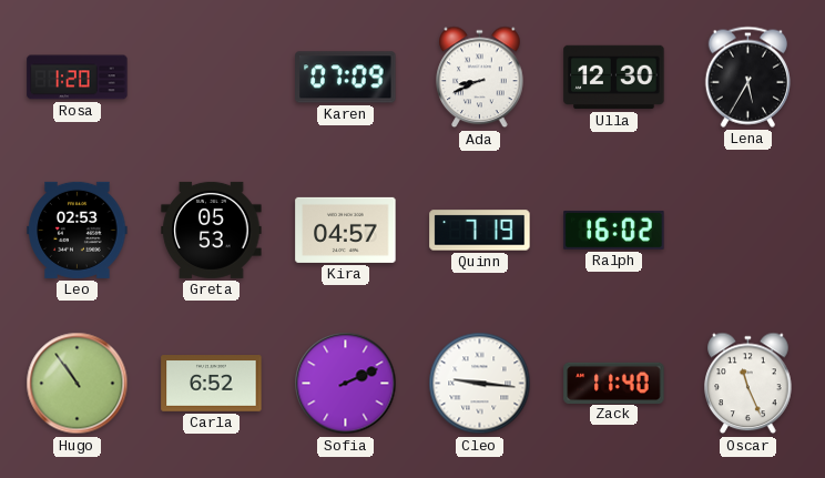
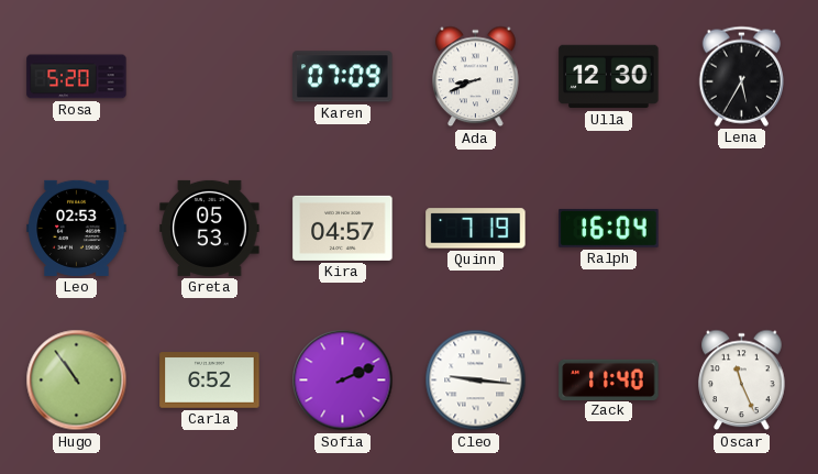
Rosa: 1:20 -> 5:20 (77, 77)
Ralph: 16:02 -> 16:04 (609, 228)
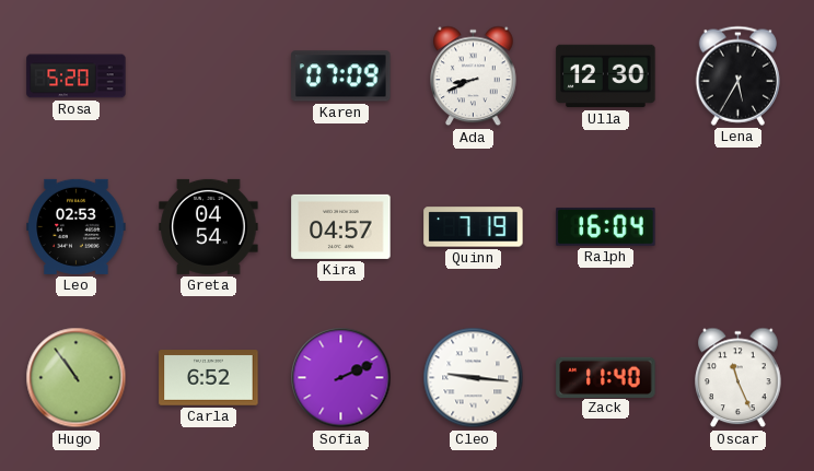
Greta: 05:53 -> 04:54 (209, 226)
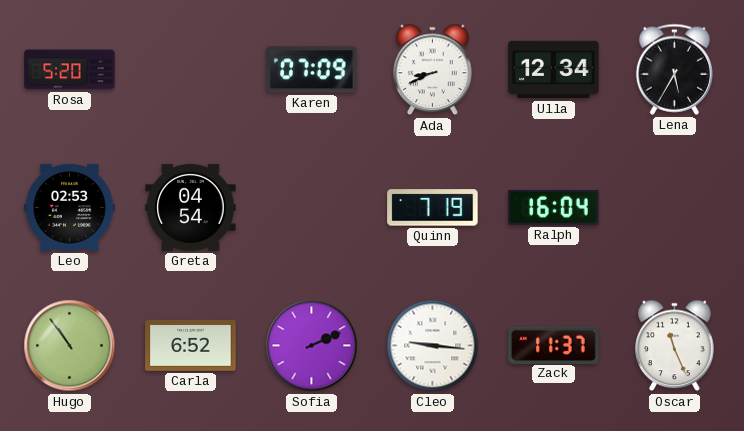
Ulla: 12:30 -> 12:34 (554, 70)
Kira: 04:57 -> none (341, 226)
Zack: 11:40 -> 11:37 (554, 345)
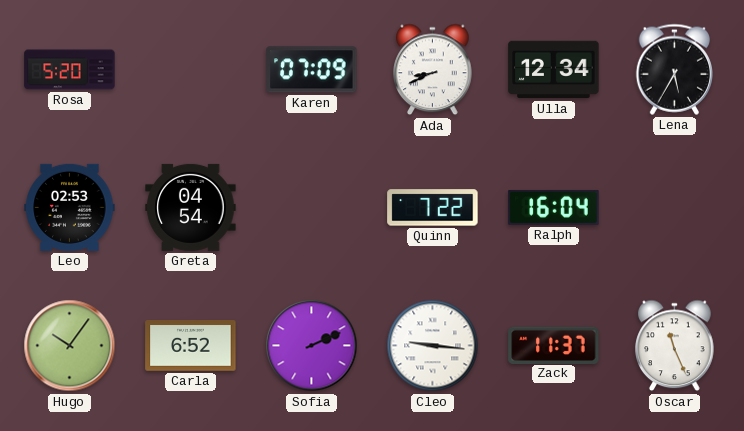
Quinn: 7:19 -> 7:22 (433, 208)
Hugo: 10:54 -> 10:06 (70, 346)
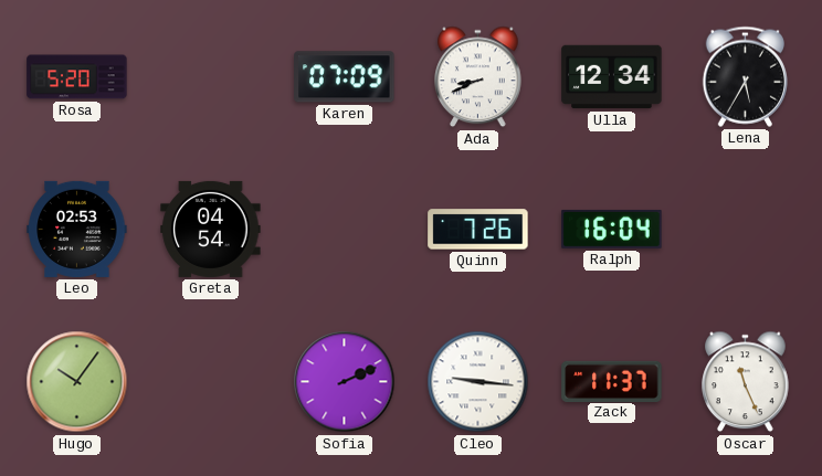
Quinn: 7:22 -> 7:26 (478, 230)
Carla: 6:52 -> none (191, 346)
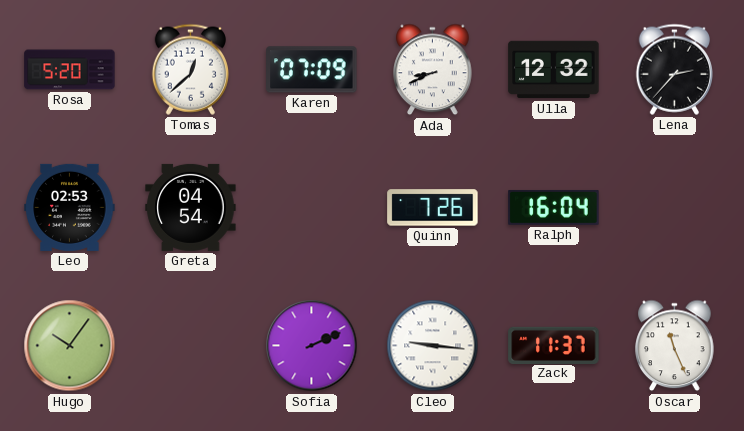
Tomas: none -> 12:38 (190, 69)
Ulla: 12:34 -> 12:32 (554, 70)
Lena: 5:35 -> 2:37 (674, 69)
